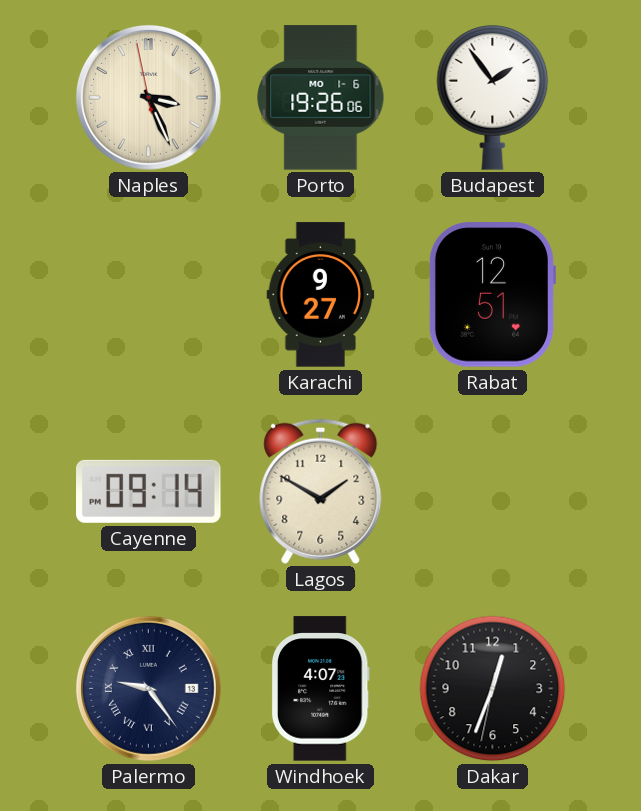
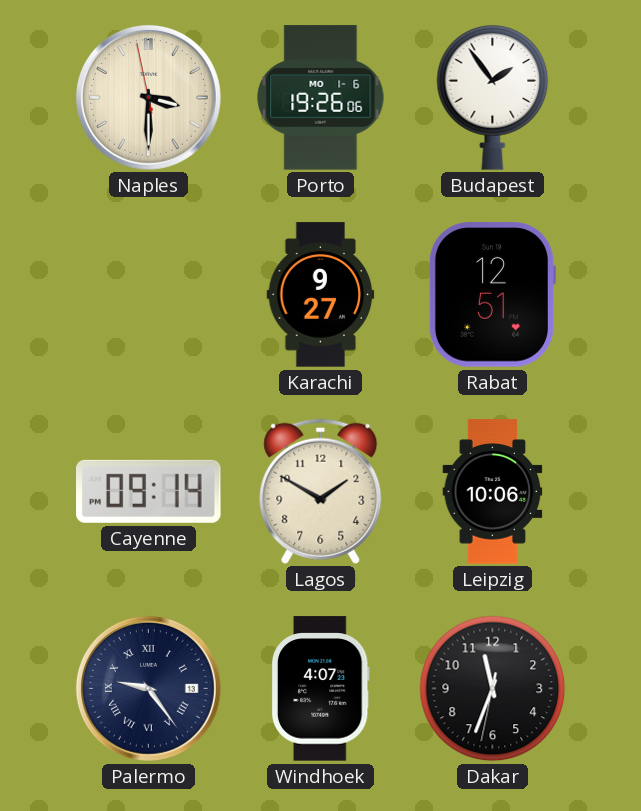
Naples: 3:25 -> 3:29 (148, 97)
Leipzig: none -> 10:06 (493, 492)
Dakar: 12:33 -> 11:33 (493, 689)
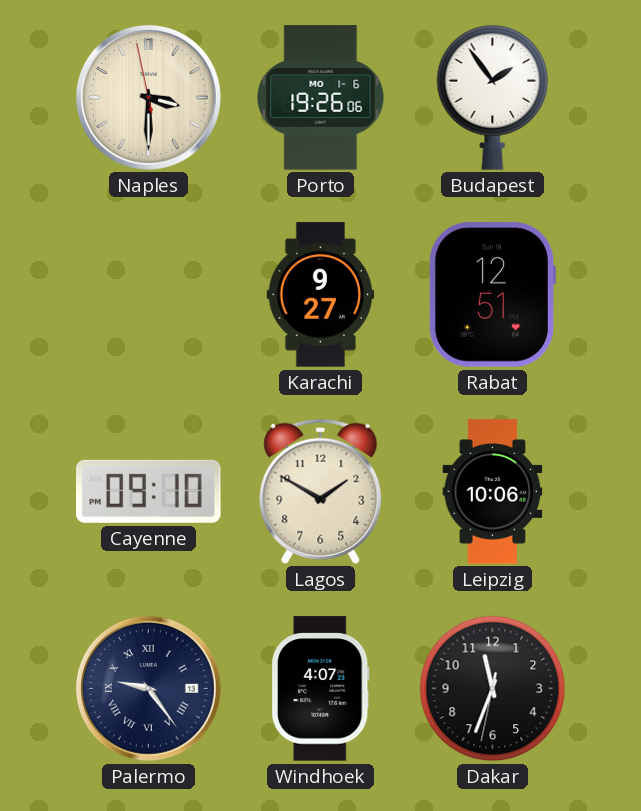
Cayenne: 09:14 -> 09:10 (149, 491)
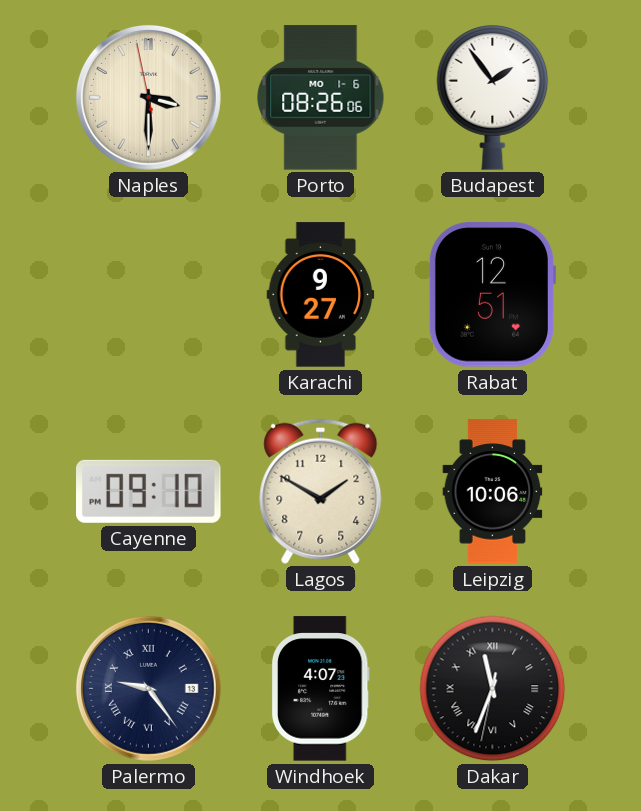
Porto: 19:26 -> 08:26 (321, 98)
Dakar numerals: Arabic -> Roman (493, 689)
